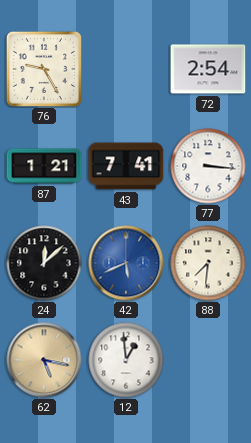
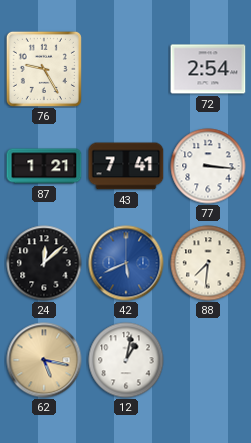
12: 12:59 -> 1:02 (126, 360)
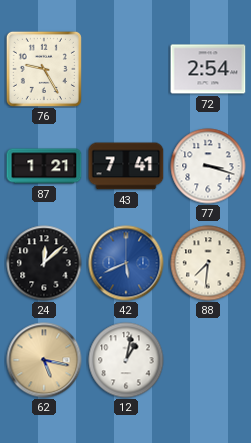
77: 3:16 -> 3:18 (208, 166)
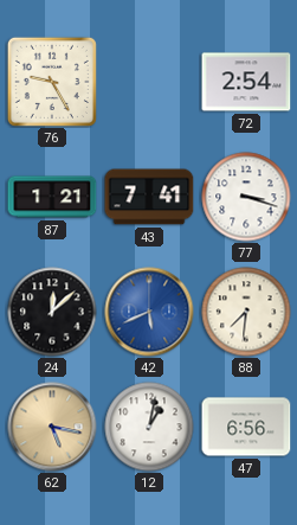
47: none -> 6:56 (246, 427)
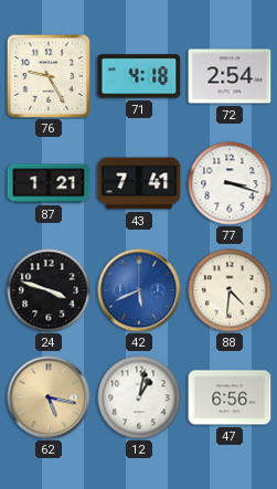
71: none -> 4:18 (139, 76)
24: 12:08 -> 3:48 (49, 290)
88: 7:31 -> 4:31 (230, 290)
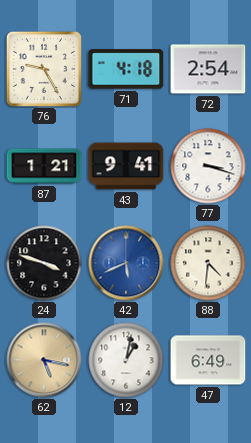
43: 7:41 -> 9:41 (126, 166)
47: 6:56 -> 6:49 (208, 360)
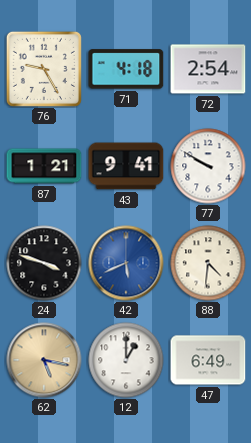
77: 3:18 -> 9:50 (208, 166)
12: 1:02 -> 1:00 (126, 360)
